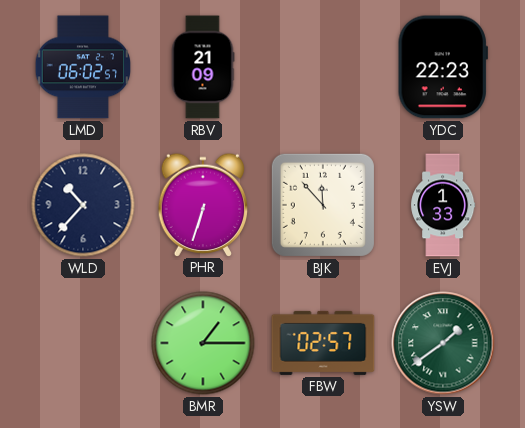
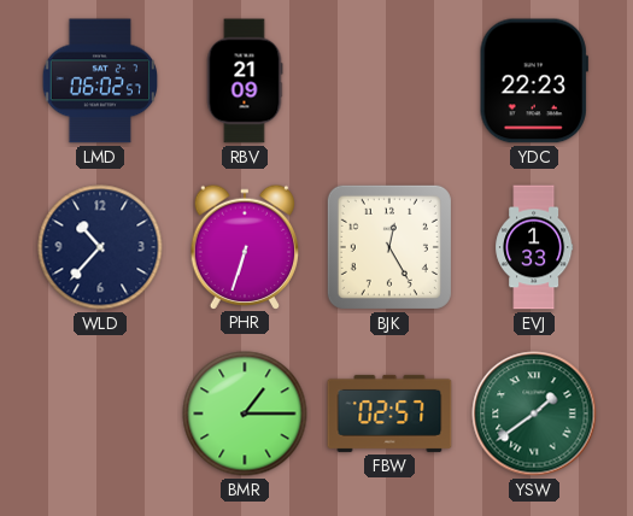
BJK: 11:53 -> 12:25 (389, 247)
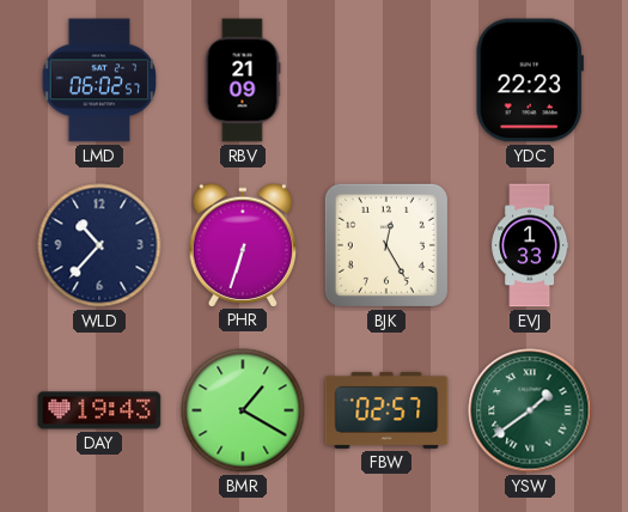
DAY: none -> 19:43 (99, 410)
BMR: 1:15 -> 1:20 (243, 410)
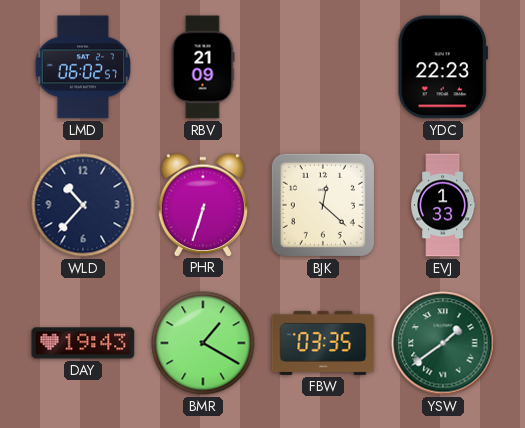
BJK: 12:25 -> 12:22 (323, 205)
FBW: 02:57 -> 03:35 (323, 343)
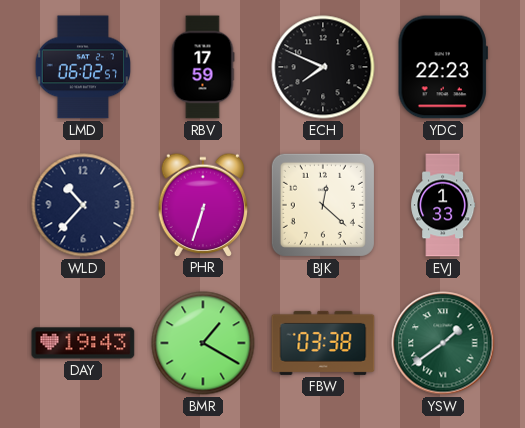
RBV: 21:09 -> 17:59 (203, 67)
ECH: none -> 7:49 (323, 67)
FBW: 03:35 -> 03:38 (323, 343)
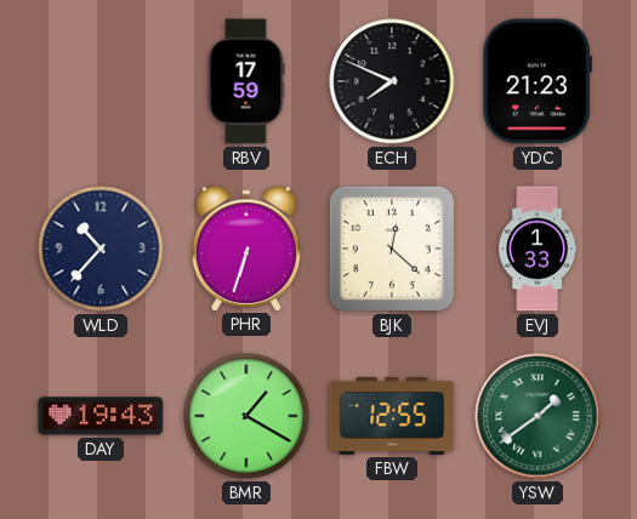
LMD: 06:02 -> none (83, 67)
YDC: 22:23 -> 21:23 (538, 81)
FBW: 03:38 -> 12:55 (392, 416)
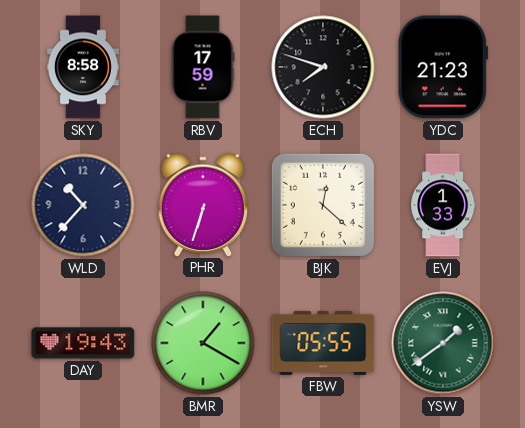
SKY: none -> 8:58 (83, 67)
ECH: 7:49 -> 7:48 (323, 67)
FBW: 12:55 -> 05:55 (323, 343)
